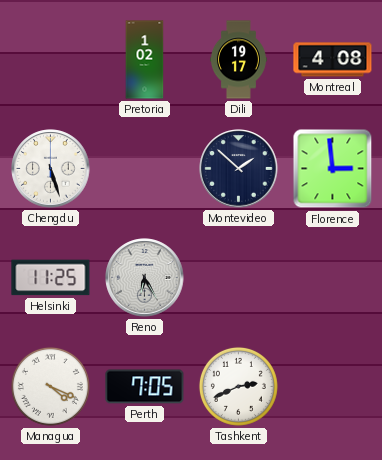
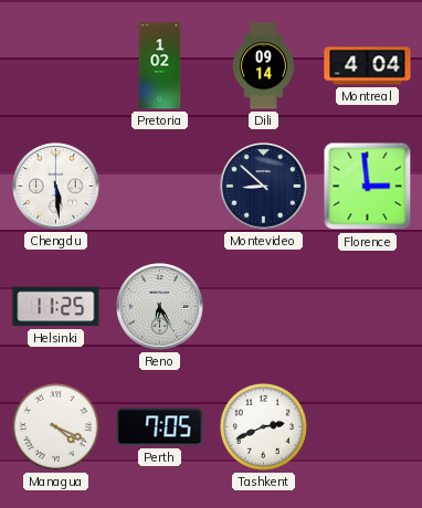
Dili: 19:17 -> 09:14 (264, 66)
Montreal: 4:08 -> 4:04 (368, 66)
Chengdu: 5:27 -> 5:29 (56, 187)
Montevideo: 1:52 -> 8:52 (264, 187)
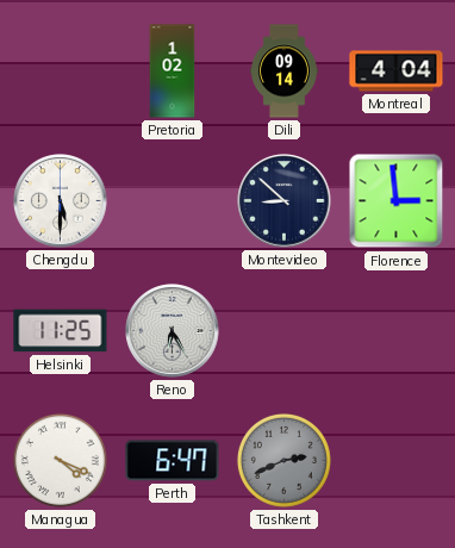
Chengdu: 5:29 -> 5:30 (61, 201)
Perth: 7:05 -> 6:47 (173, 461)
Tashkent dial: white -> grey (283, 460)
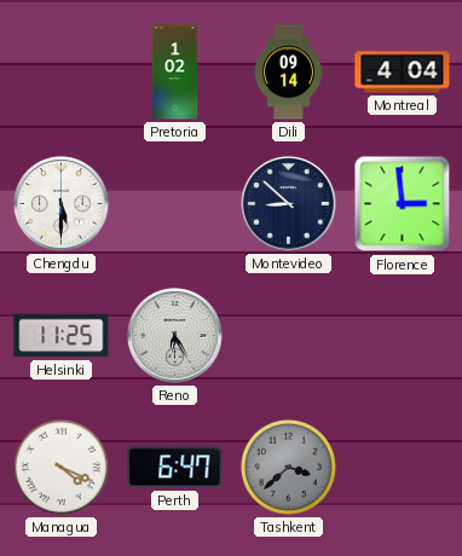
Tashkent: 2:41 -> 3:38 (288, 467)
